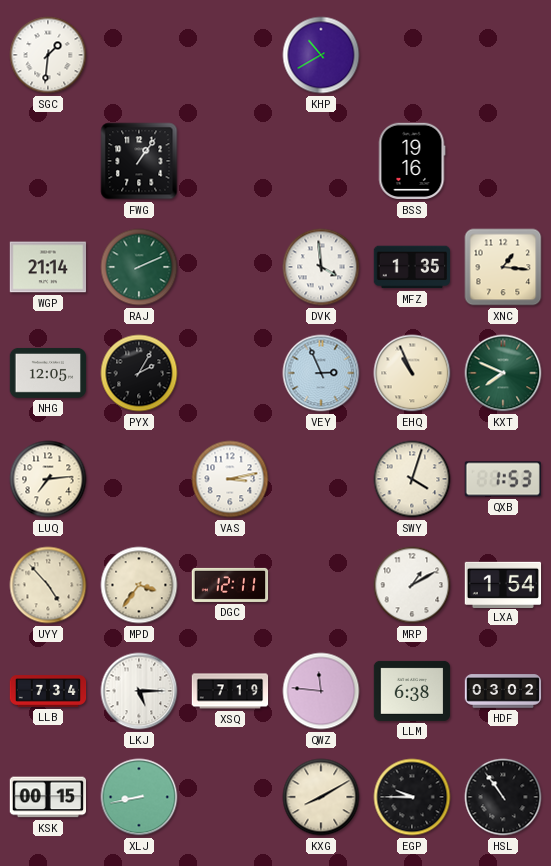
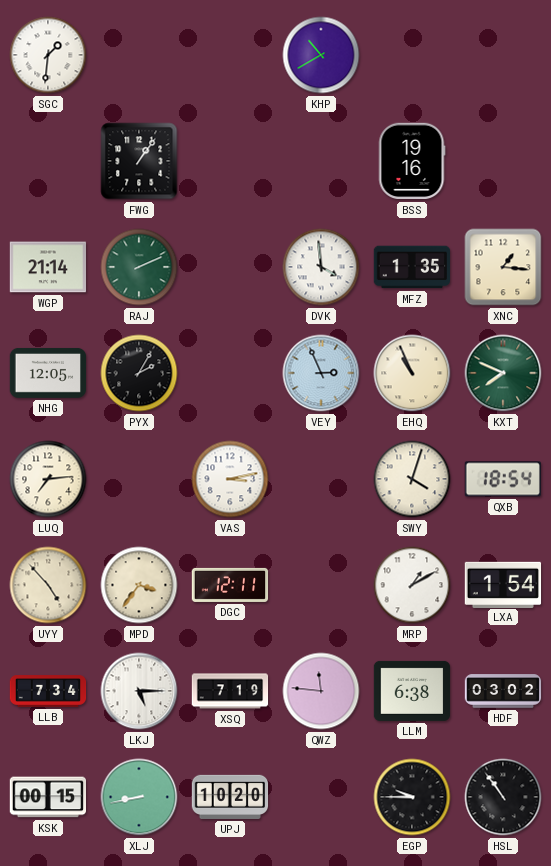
QXB: 1:53 -> 18:54 (503, 479)
UPJ: none -> 10:20 (230, 797)
KXG: 8:10 -> none (321, 797)
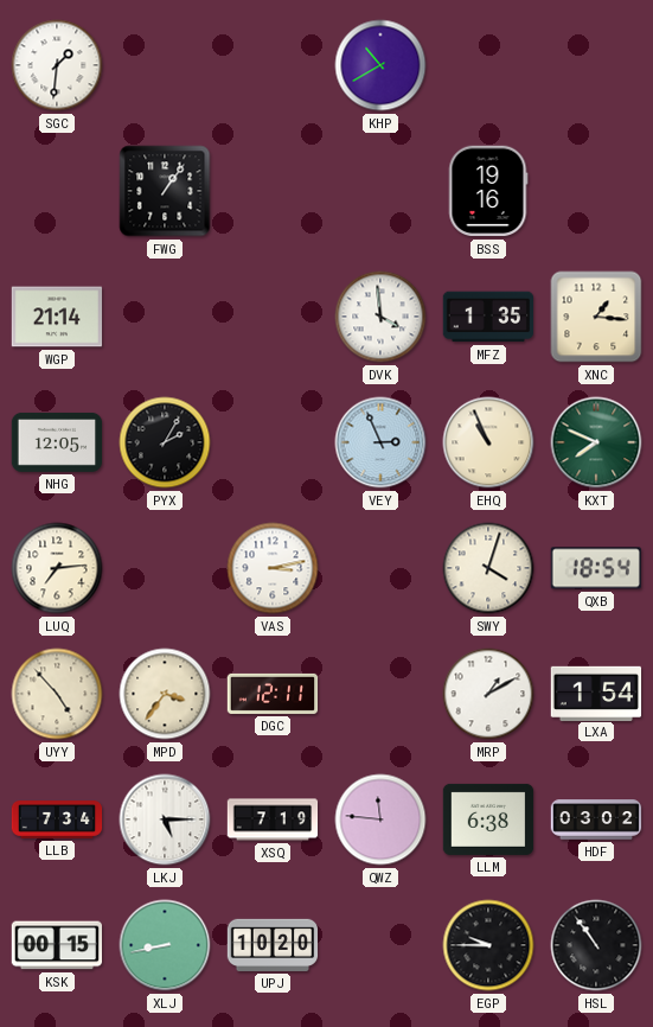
RAJ: 2:11 -> none (139, 267)
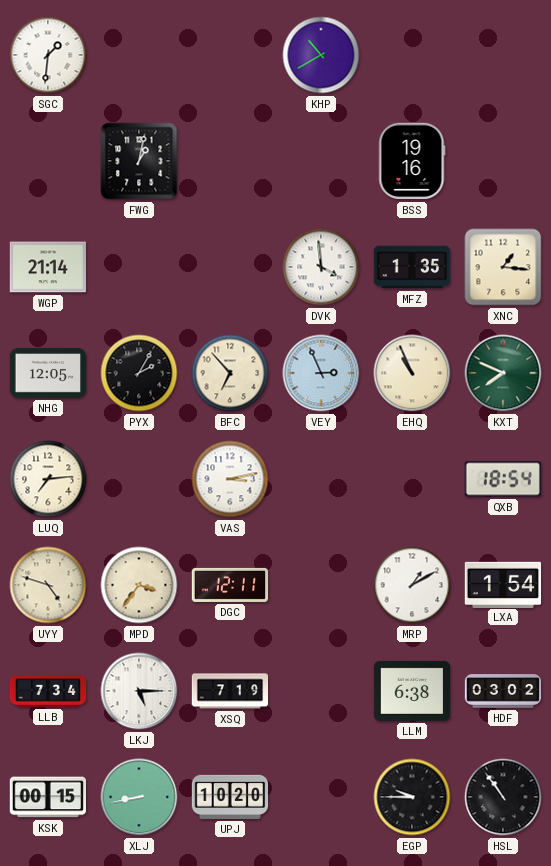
FWG: 1:06 -> 1:02 (139, 161)
BFC: none -> 6:53 (230, 373)
SWY: 4:03 -> none (488, 568)
UYY: 4:53 -> 4:48 (48, 585)
QWZ: 11:46 -> none (380, 819)
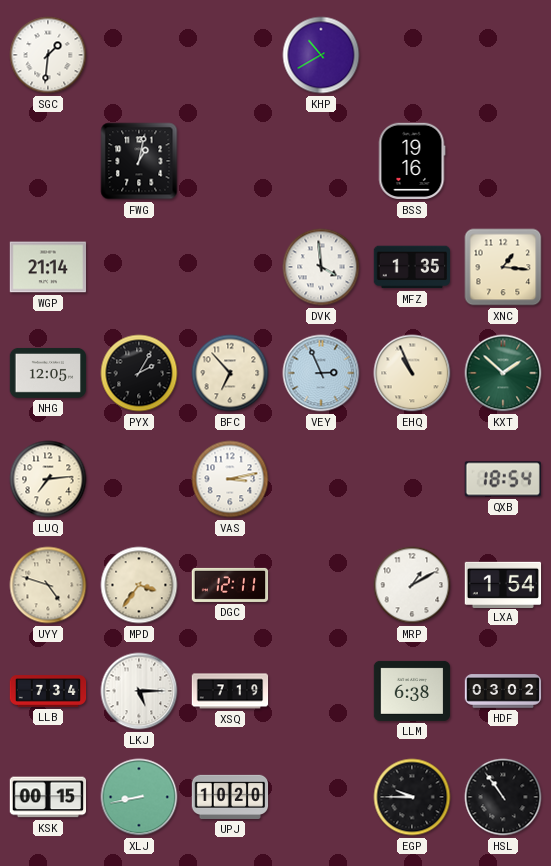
KXT: 7:49 -> 1:52 (503, 373)
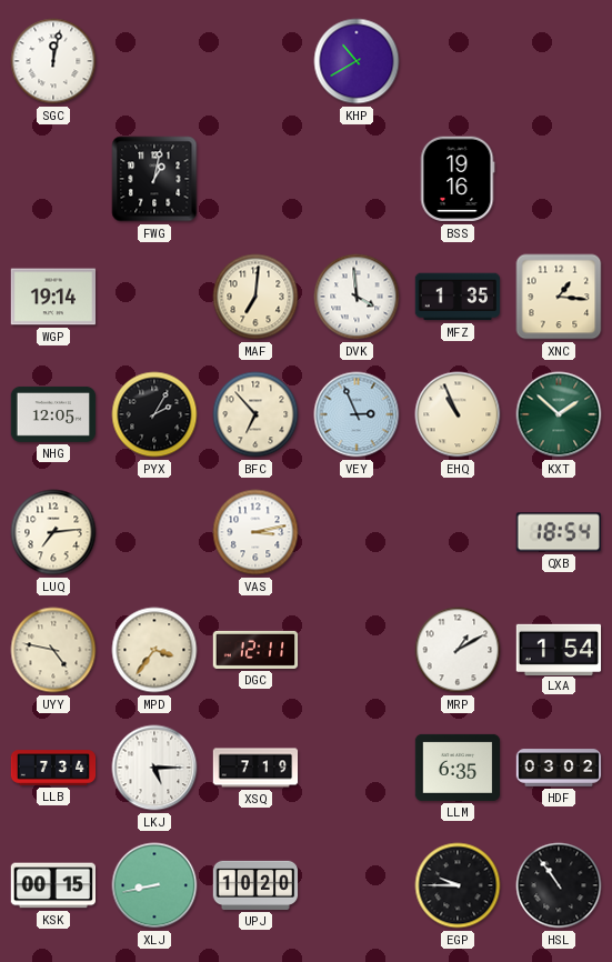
SGC: 1:31 -> 12:02 (53, 61)
WGP: 21:14 -> 19:14 (53, 297)
MAF: none -> 7:01 (255, 297)
UYY: 4:48 -> 4:47 (53, 650)
LLM: 6:38 -> 6:35 (458, 768)
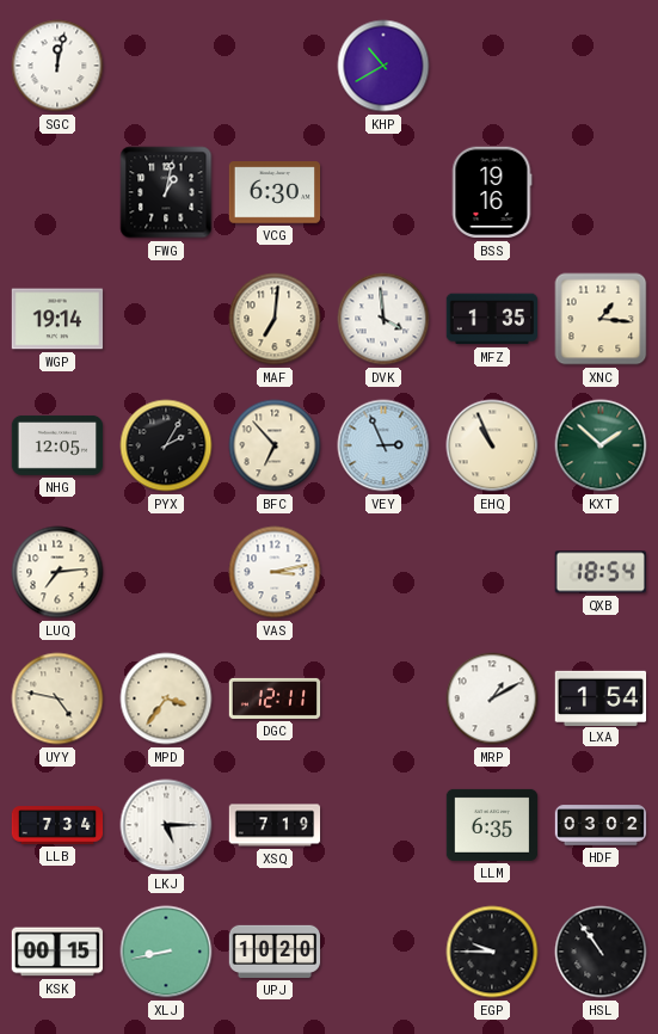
VCG: none -> 6:30 (275, 192)
